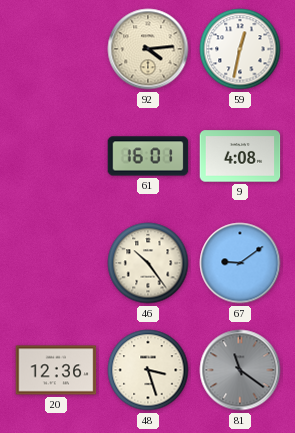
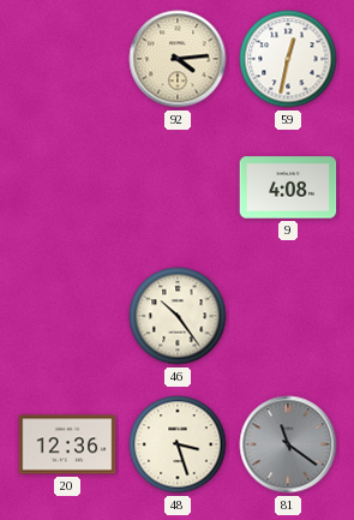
61: 16:01 -> none (148, 156)
67: 9:09 -> none (240, 263)
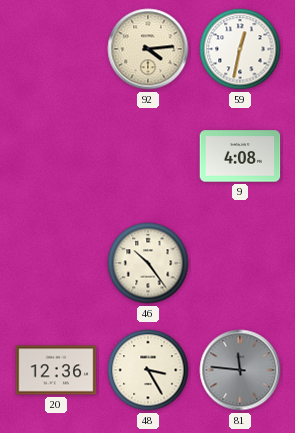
48: 3:27 -> 3:25 (148, 370)
81: 11:21 -> 11:46 (240, 370)
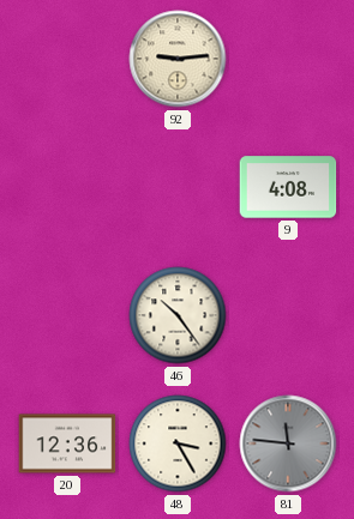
92: 4:14 -> 9:14 (178, 59)
59: 12:32 -> none (240, 49)
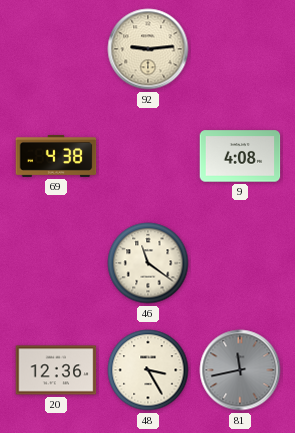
69: none -> 4:38 (56, 156)
46: 10:24 -> 11:21 (148, 263)
81: 11:46 -> 11:43 (240, 370)
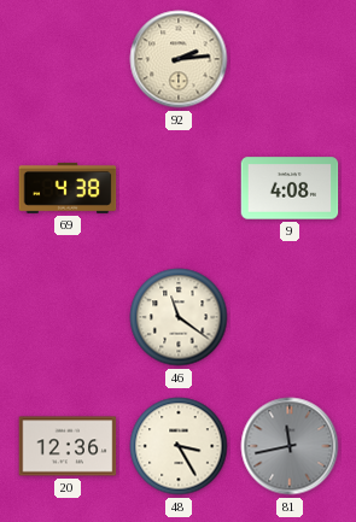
92: 9:14 -> 2:14 (179, 59)
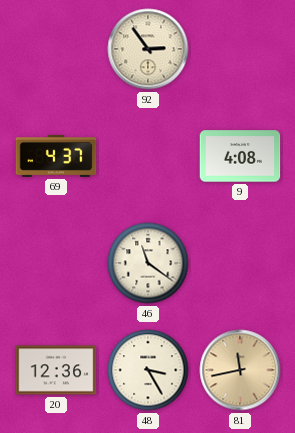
92: 2:14 -> 2:54 (148, 49)
69: 4:38 -> 4:37 (56, 156)
81 dial: grey -> champagne (240, 370)
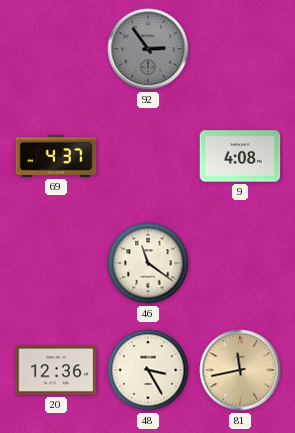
92 dial: cream -> grey (148, 49)
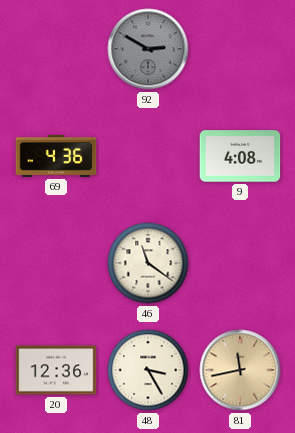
92: 2:54 -> 2:50 (148, 49)
69: 4:37 -> 4:36 (56, 156)
